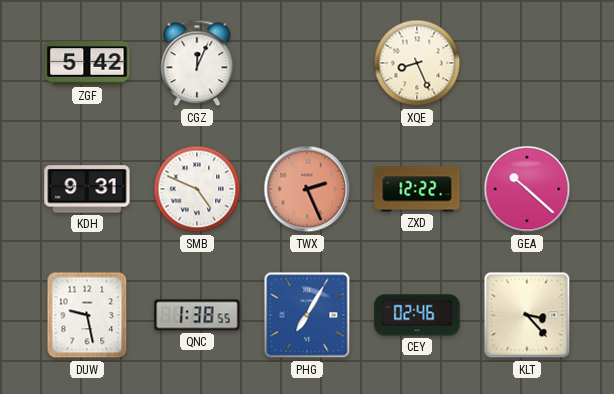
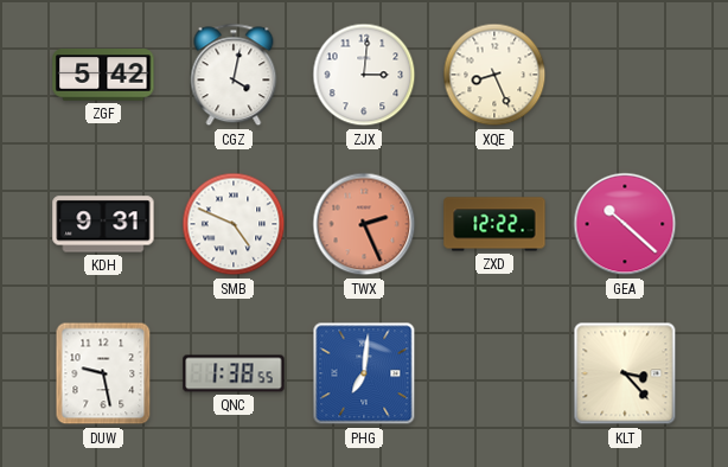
CGZ: 12:04 -> 4:02 (234, 75)
ZJX: none -> 3:01 (364, 75)
PHG: 7:05 -> 7:01 (364, 373)
CEY: 02:46 -> none (417, 315)
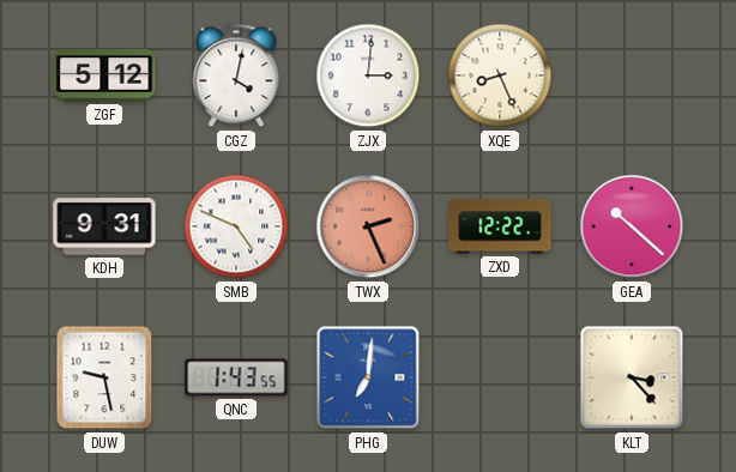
ZGF: 5:42 -> 5:12 (104, 75)
QNC: 1:38 -> 1:43 (236, 377)
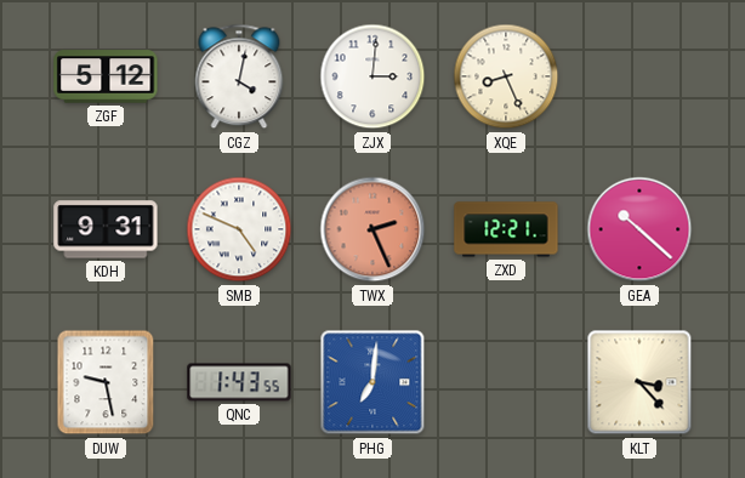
ZXD: 12:22 -> 12:21 (506, 229)
